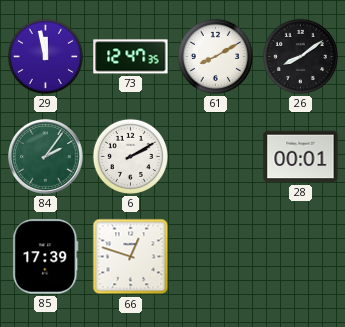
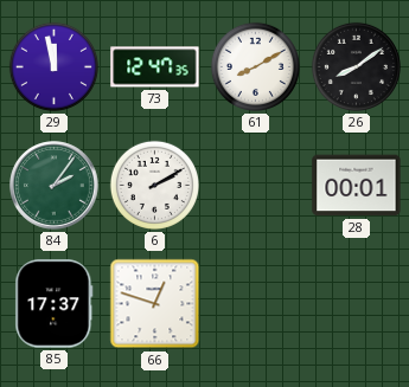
85: 17:39 -> 17:37 (55, 304)
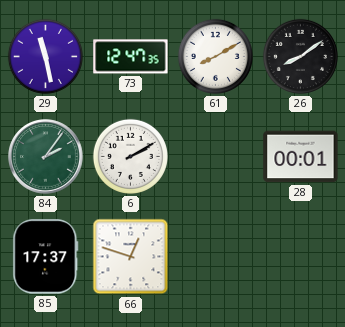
29: 11:58 -> 11:28 (45, 56)
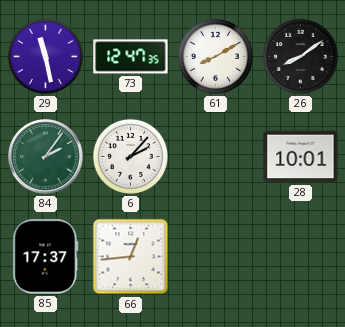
6: 2:10 -> 2:07 (130, 156)
28: 00:01 -> 10:01 (301, 157)
66: 12:48 -> 12:44 (131, 257)
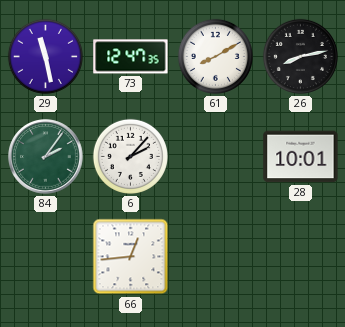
26: 8:09 -> 8:13 (300, 56)
85: 17:37 -> none (46, 257)
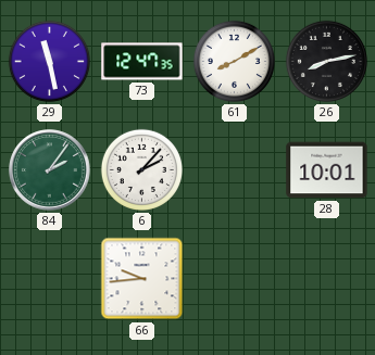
66: 12:44 -> 9:44 (142, 279)
